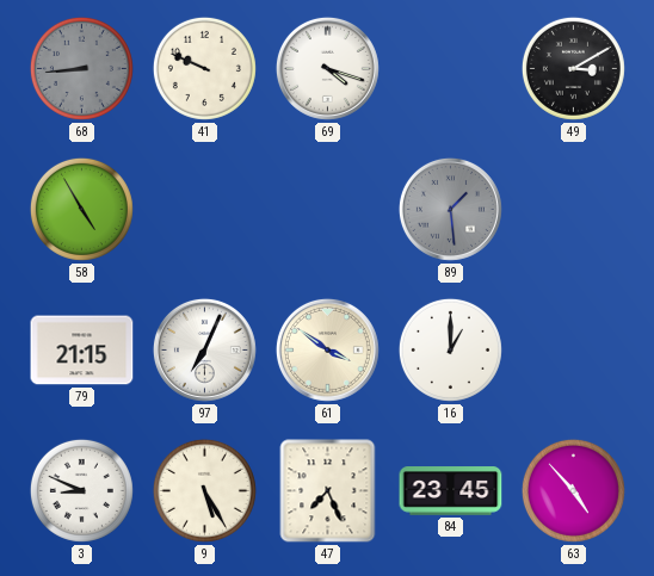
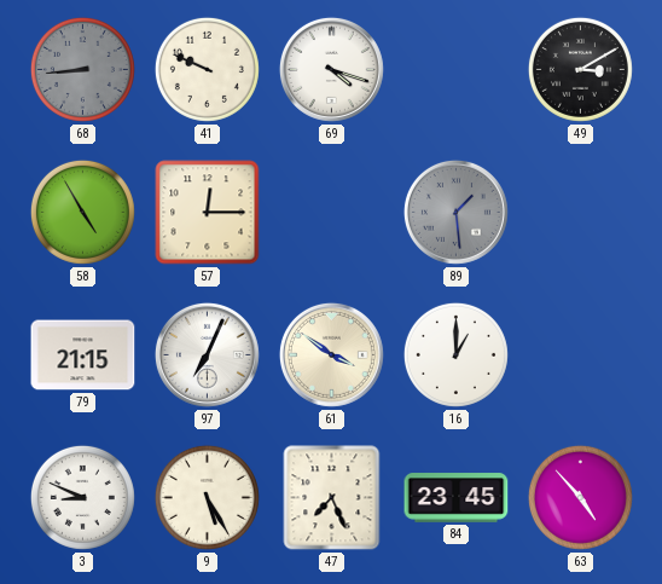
57: none -> 12:15 (208, 213)
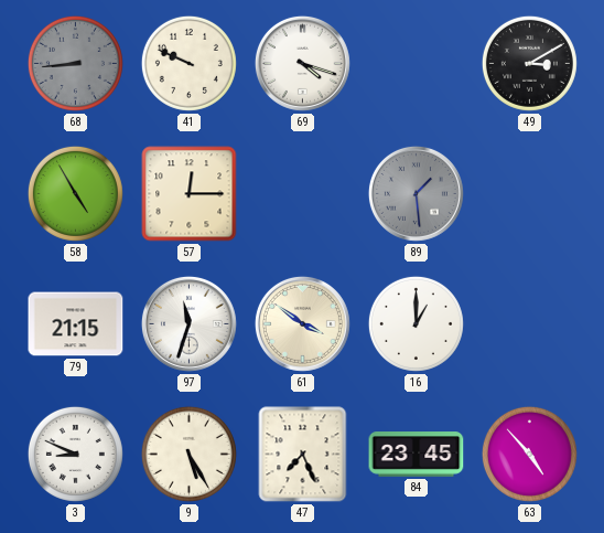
97: 7:04 -> 11:33 (188, 323)
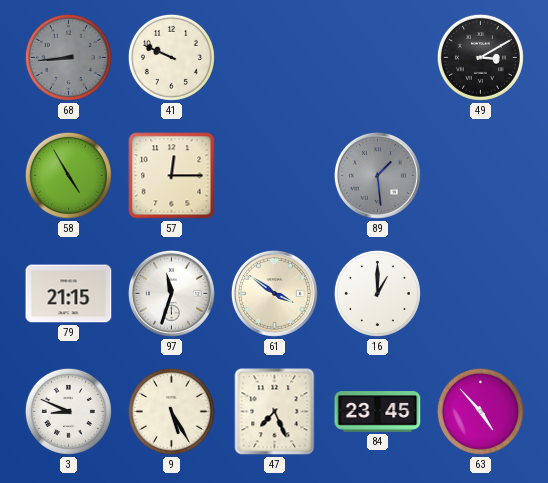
69: 4:18 -> none (302, 63)
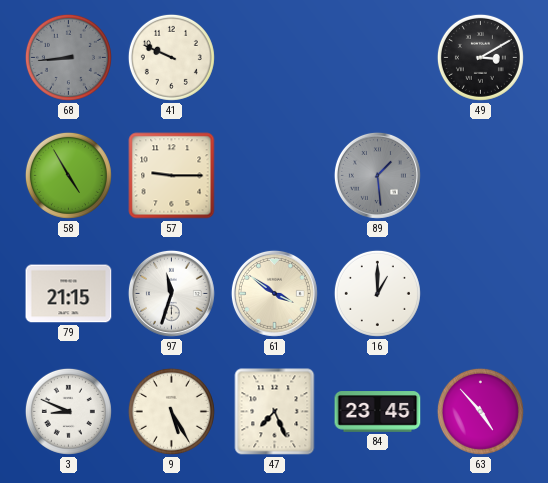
57: 12:15 -> 9:15 (172, 176)
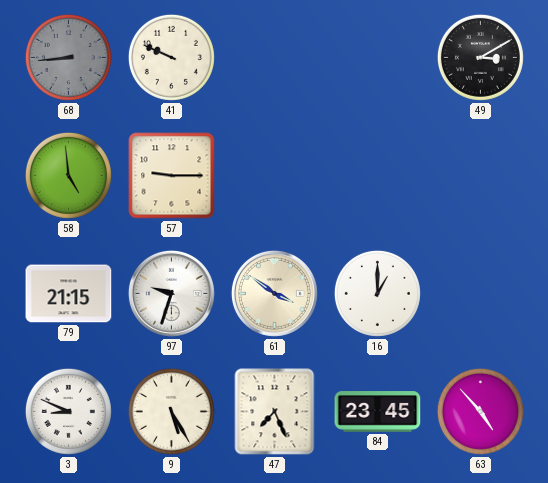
58: 4:55 -> 4:59 (68, 175)
89: 1:29 -> none (377, 175)
97: 11:33 -> 9:33 (171, 293)
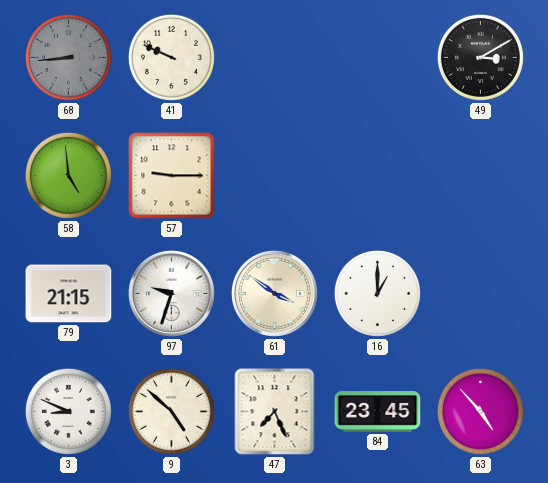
9: 5:25 -> 4:52 (171, 411)
